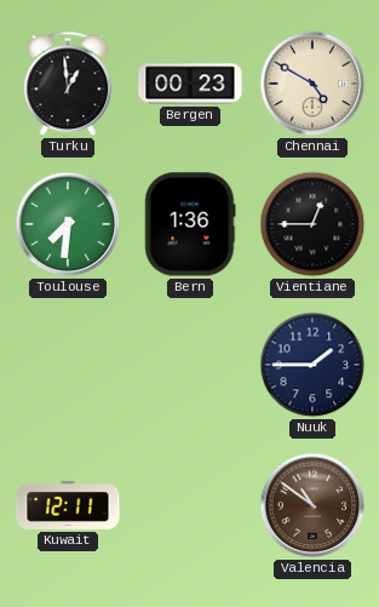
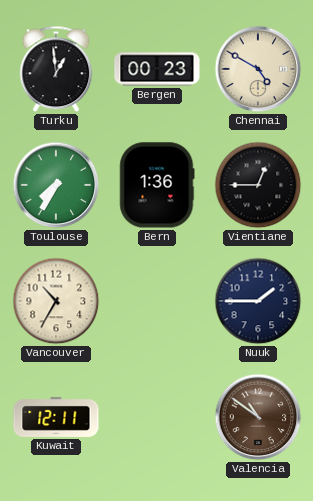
Toulouse: 7:31 -> 7:35 (56, 185)
Vancouver: none -> 10:35 (56, 301)
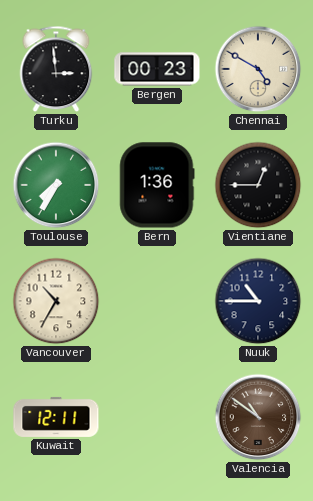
Turku: 12:59 -> 2:59 (56, 69)
Nuuk: 1:45 -> 10:45 (258, 301)
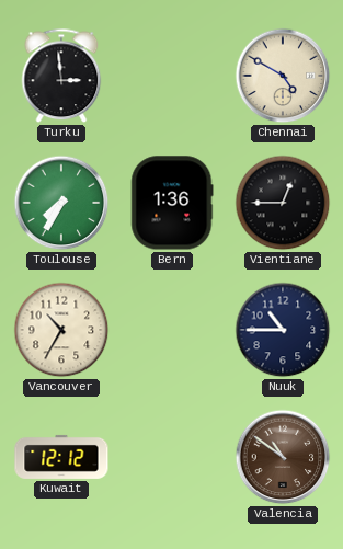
Bergen: 00:23 -> none (157, 69)
Kuwait: 12:11 -> 12:12 (61, 457)
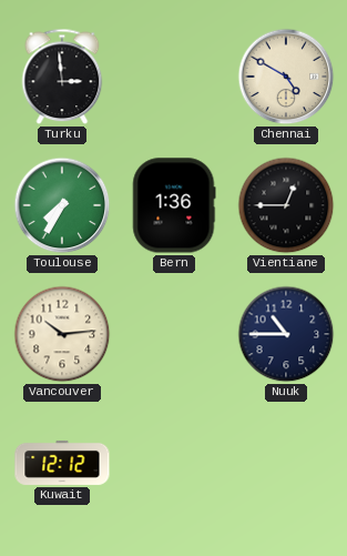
Vancouver: 10:35 -> 10:14 (62, 334)
Valencia: 10:51 -> none (283, 457)
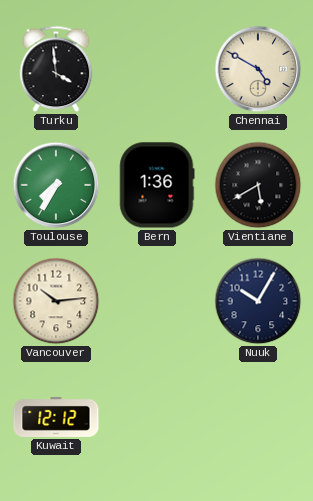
Turku: 2:59 -> 3:59 (56, 69)
Vientiane: 12:45 -> 5:40 (258, 185)
Nuuk: 10:45 -> 10:05 (258, 301)
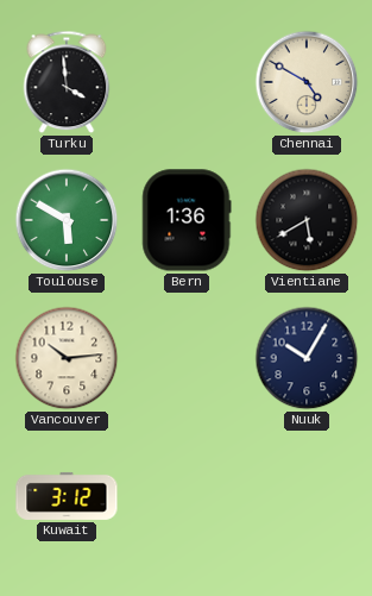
Toulouse: 7:35 -> 5:50 (67, 220)
Kuwait: 12:12 -> 3:12 (67, 496)
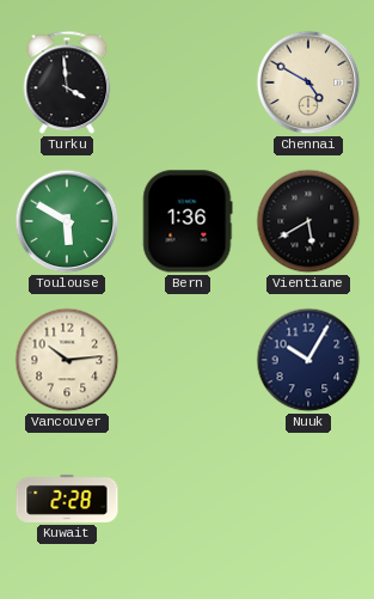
Kuwait: 3:12 -> 2:28 (67, 499)
